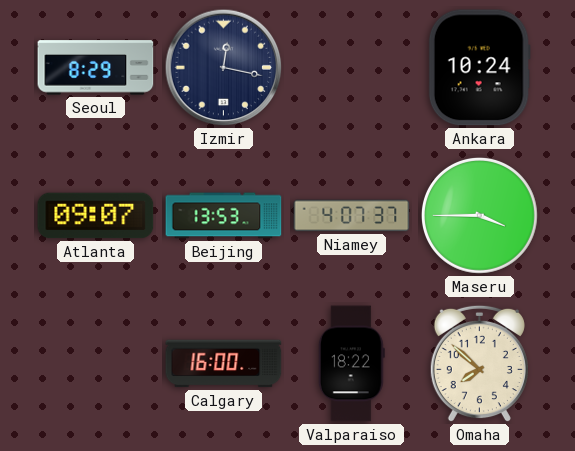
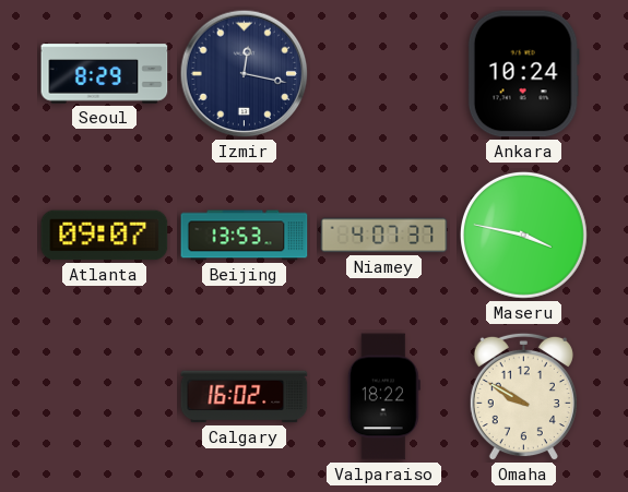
Maseru: 3:45 -> 3:47 (523, 235)
Calgary: 16:00 -> 16:02 (245, 397)
Omaha: 7:52 -> 9:50 (523, 397)
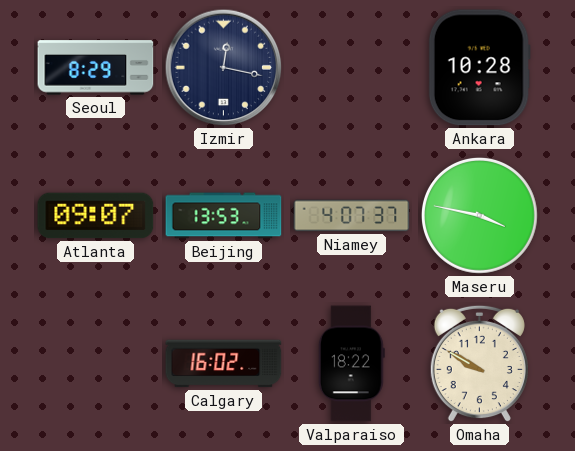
Ankara: 10:24 -> 10:28 (479, 68)
